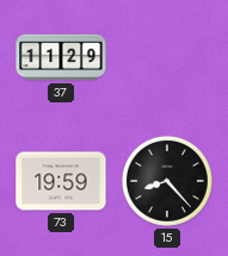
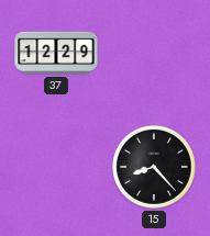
37: 11:29 -> 12:29 (56, 53)
73: 19:59 -> none (61, 181)
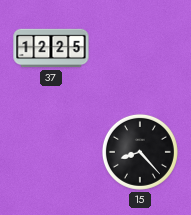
37: 12:29 -> 12:25 (51, 48)
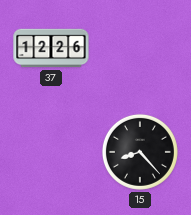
37: 12:25 -> 12:26 (51, 48)
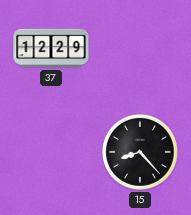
37: 12:26 -> 12:29 (51, 48)
